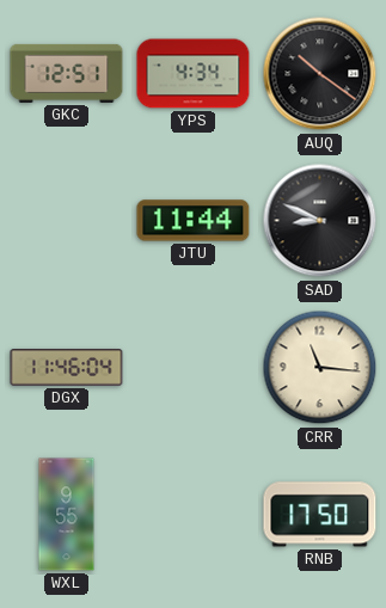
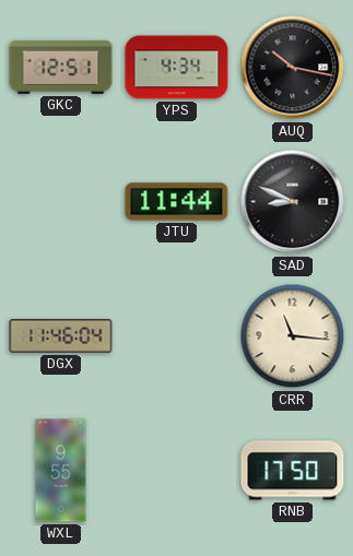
AUQ: 10:21 -> 10:17 (293, 68)
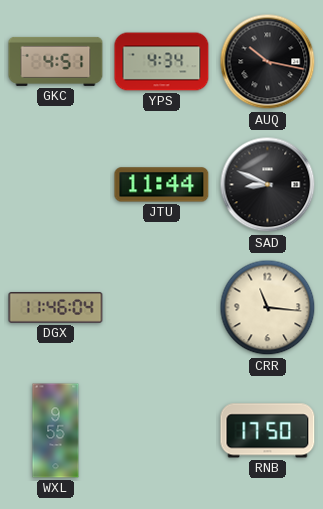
GKC: 12:51 -> 4:51 (56, 61)
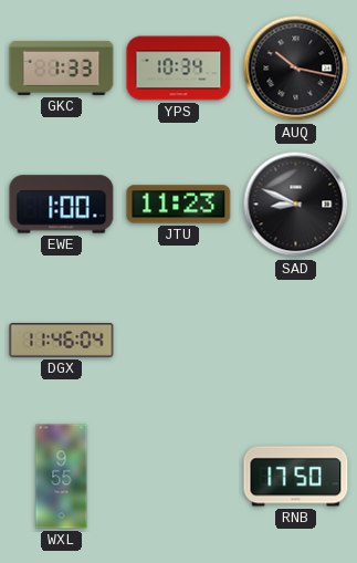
GKC: 4:51 -> 1:33 (62, 67)
YPS: 4:34 -> 10:34 (179, 69)
EWE: none -> 1:00 (62, 205)
JTU: 11:44 -> 11:23 (179, 205)
CRR: 11:16 -> none (268, 308)
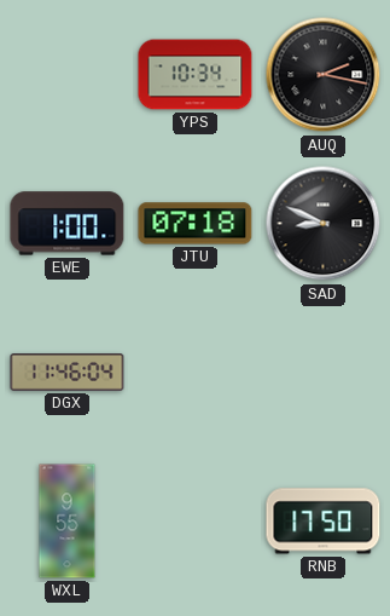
GKC: 1:33 -> none (62, 67)
AUQ: 10:17 -> 2:17 (324, 75)
JTU: 11:23 -> 07:18 (196, 224)
